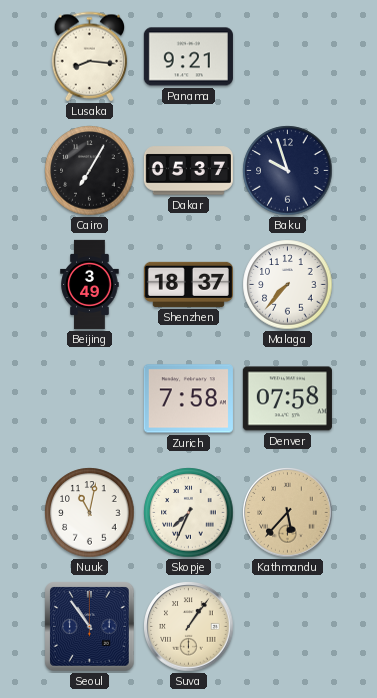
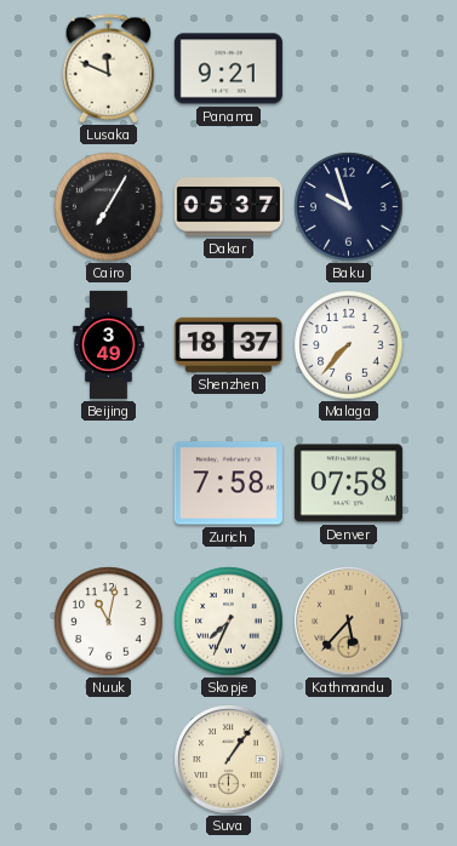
Lusaka: 8:16 -> 11:49 (109, 69)
Seoul: 10:54 -> none (90, 627)
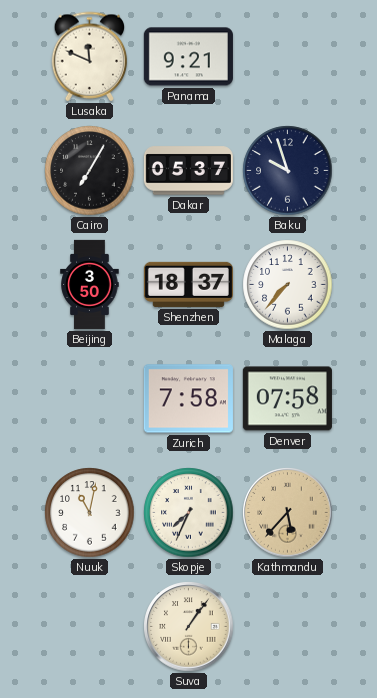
Beijing: 3:49 -> 3:50 (90, 284)
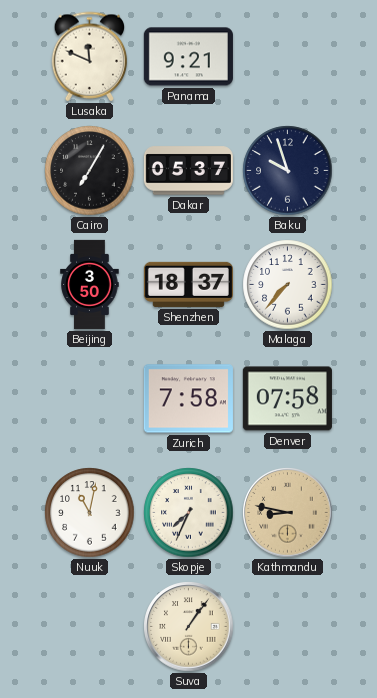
Kathmandu: 5:37 -> 8:47 (288, 513)
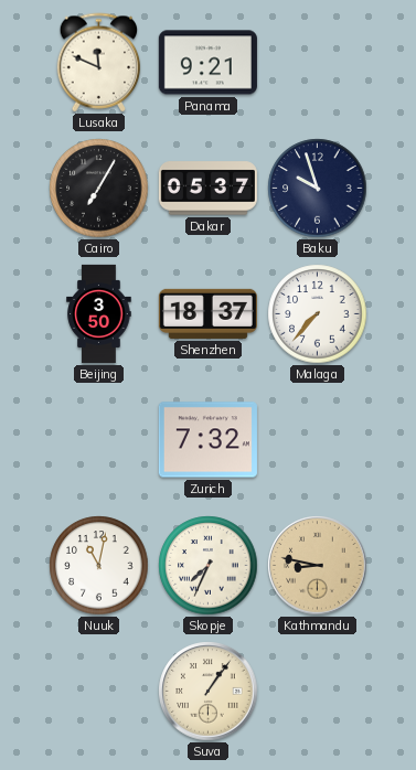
Zurich: 7:58 -> 7:32 (207, 440)
Denver: 07:58 -> none (287, 399)
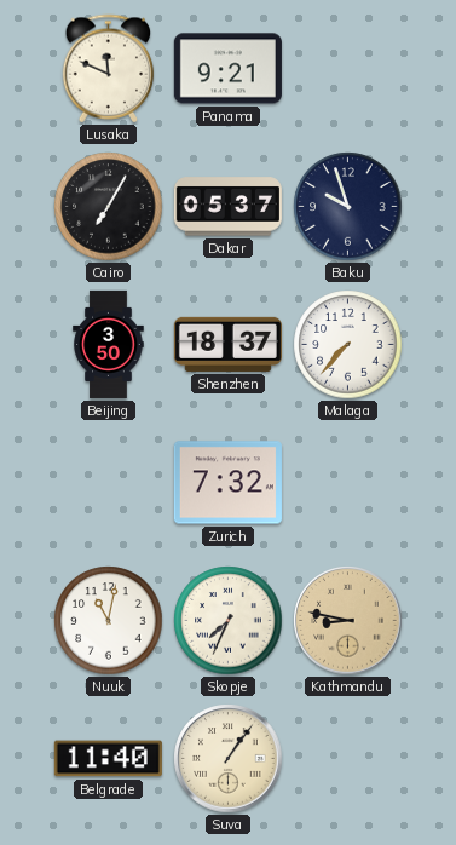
Belgrade: none -> 11:40 (108, 759)
